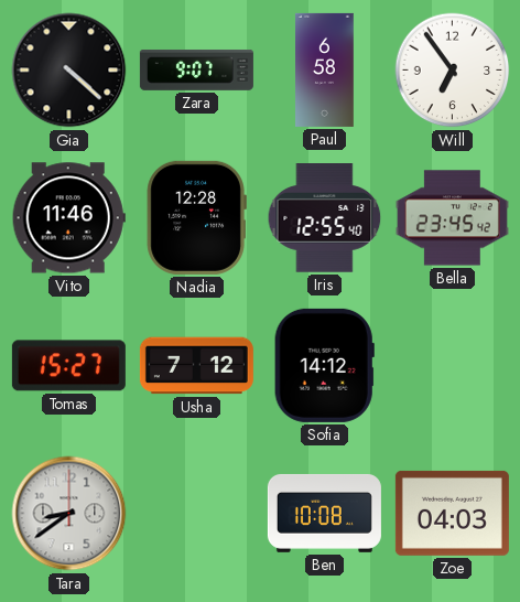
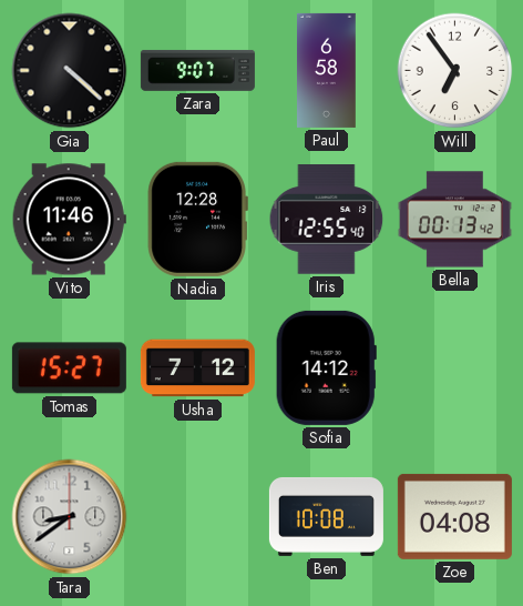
Bella: 23:45 -> 00:13 (454, 220)
Zoe: 04:03 -> 04:08 (454, 516)
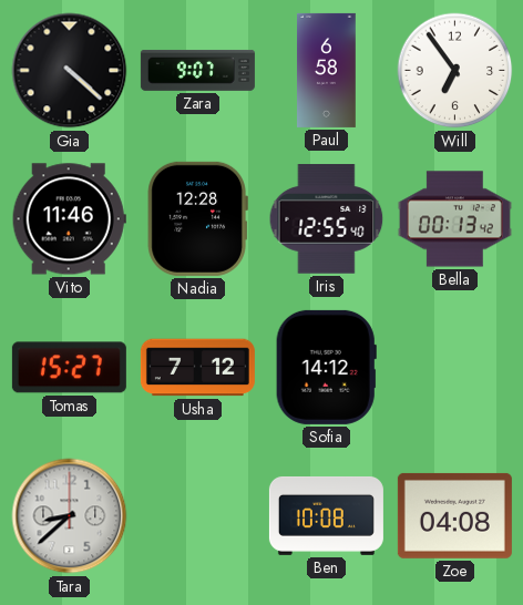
Tara: 8:39 -> 8:38 (70, 516)
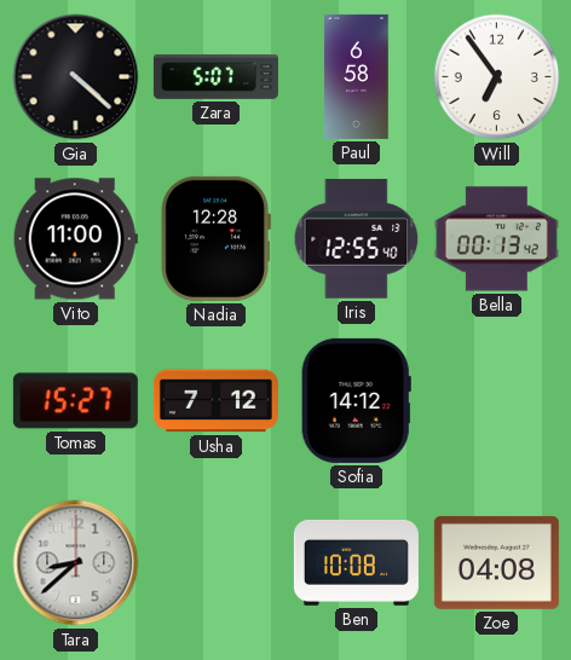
Zara: 9:07 -> 5:07 (215, 76)
Vito: 11:46 -> 11:00 (75, 239)
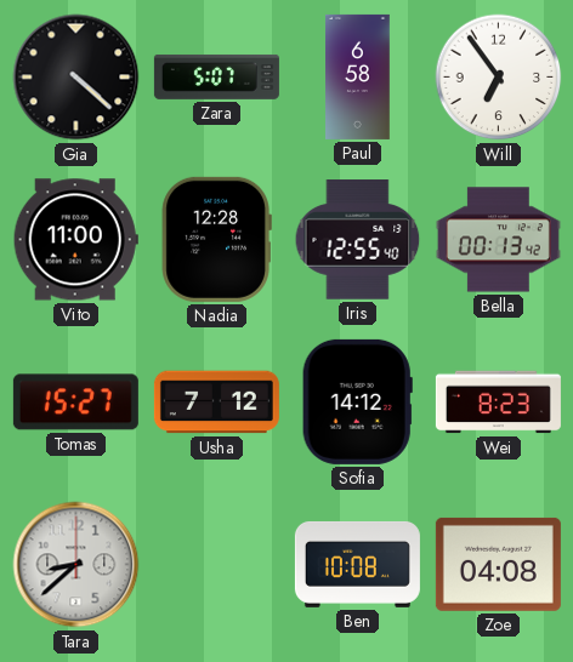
Wei: none -> 8:23 (498, 403)
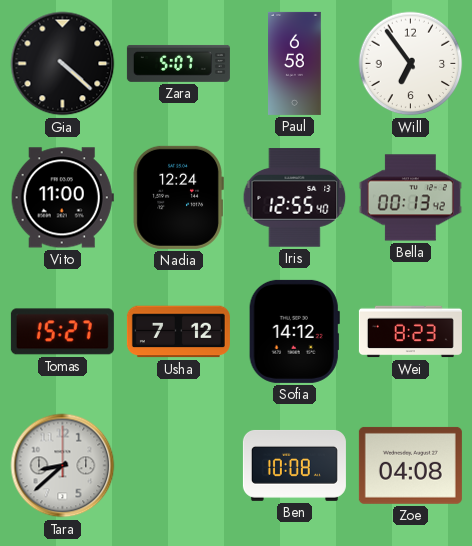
Nadia: 12:28 -> 12:24 (178, 197)
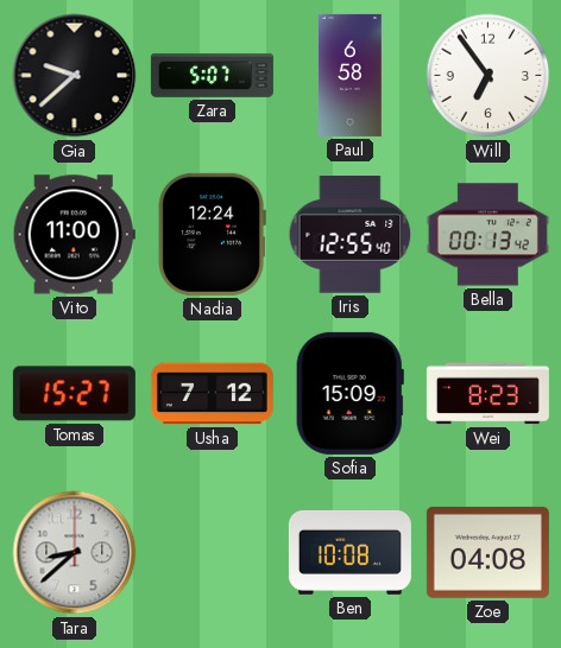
Gia: 4:22 -> 9:38 (75, 76)
Sofia: 14:12 -> 15:09 (349, 393)
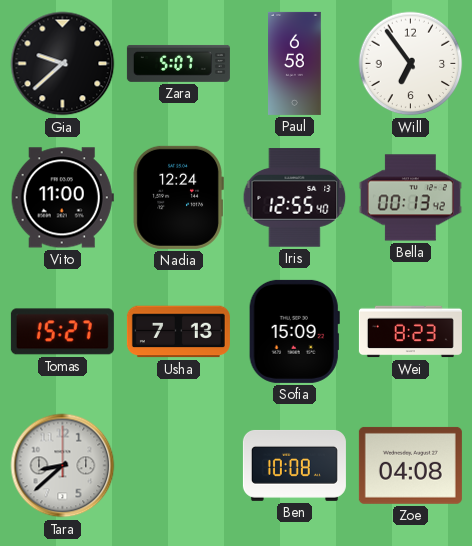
Usha: 7:12 -> 7:13 (178, 332)
